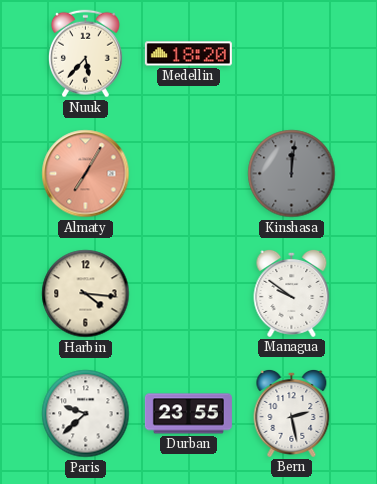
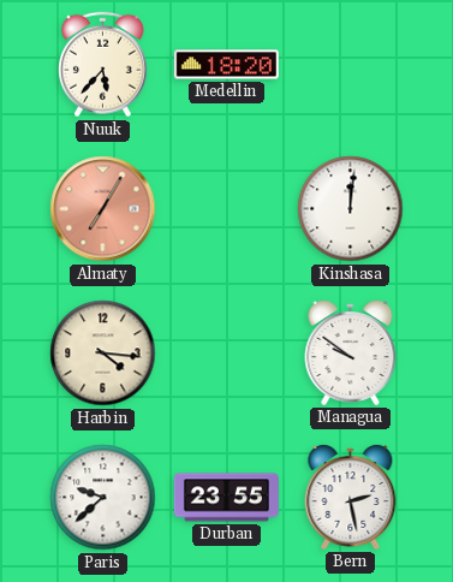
Kinshasa dial: grey -> white (351, 209)
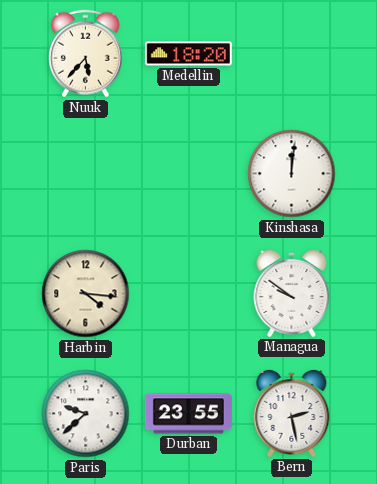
Almaty: 7:05 -> none (103, 209)
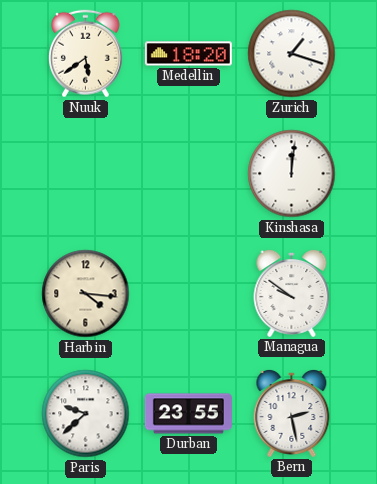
Nuuk: 5:37 -> 5:39 (85, 54)
Zurich: none -> 1:18 (292, 54)
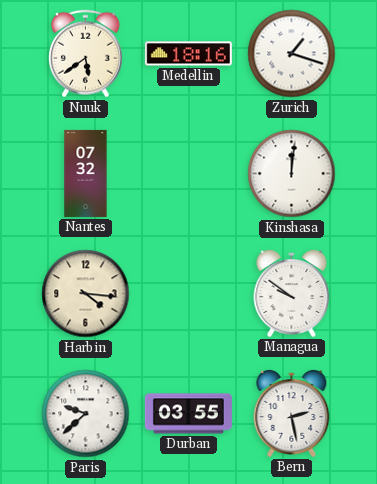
Medellin: 18:20 -> 18:16 (188, 54)
Nantes: none -> 07:32 (86, 173)
Durban: 23:55 -> 03:55 (188, 414)
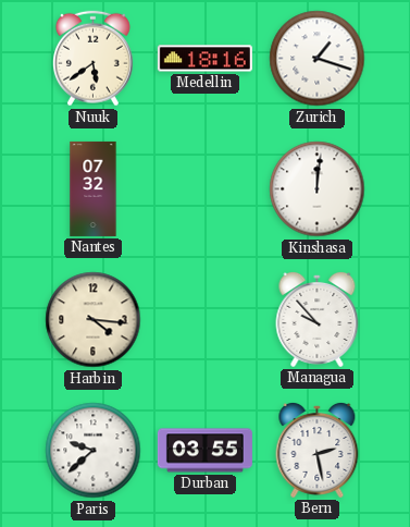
Managua: 9:51 -> 9:53 (318, 319)
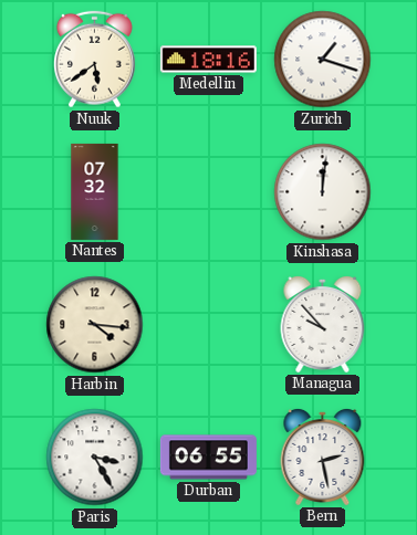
Paris: 9:38 -> 3:25 (95, 458)
Durban: 03:55 -> 06:55 (208, 458)
